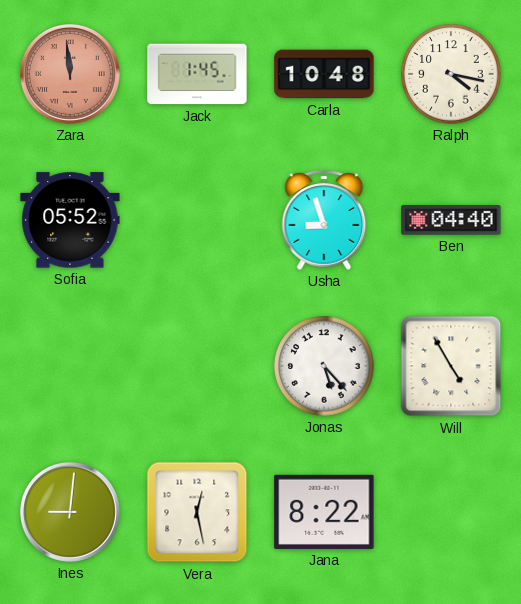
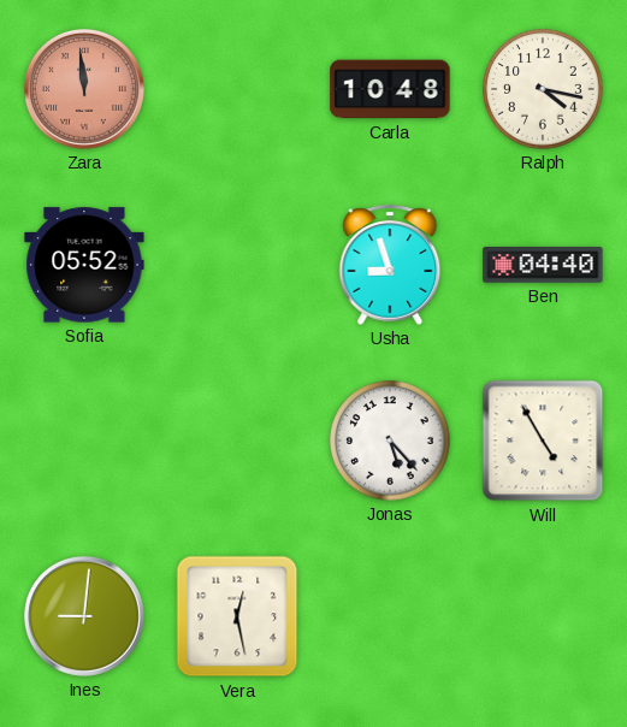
Jack: 1:45 -> none (197, 74)
Jana: 8:22 -> none (324, 512)
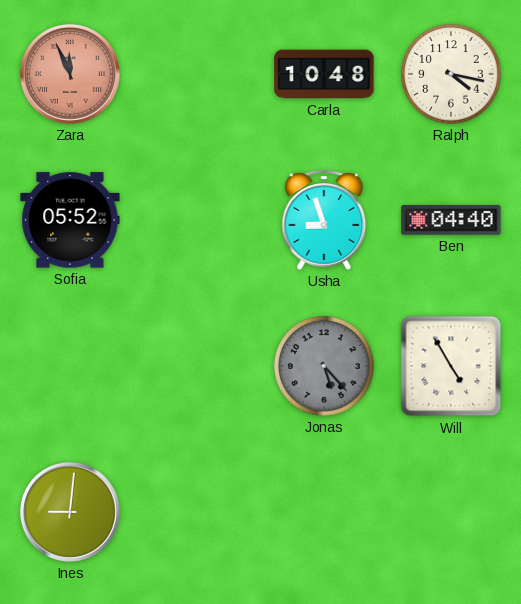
Zara: 11:59 -> 11:56 (70, 74)
Jonas dial: white -> grey (324, 366)
Vera: 12:28 -> none (237, 616)
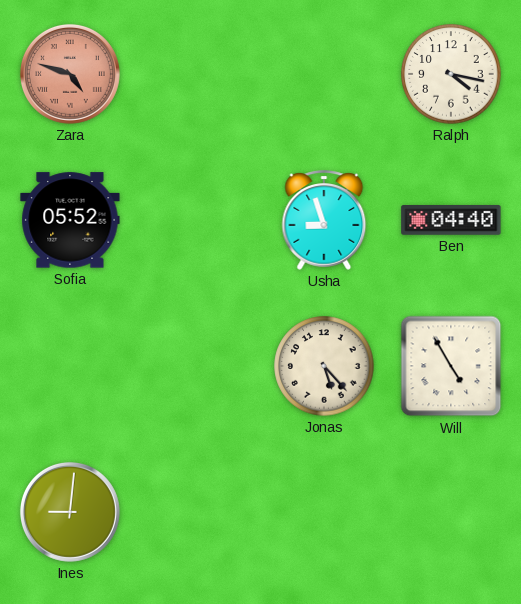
Zara: 11:56 -> 4:48 (70, 74)
Carla: 10:48 -> none (324, 74)
Jonas dial: grey -> cream (324, 366)
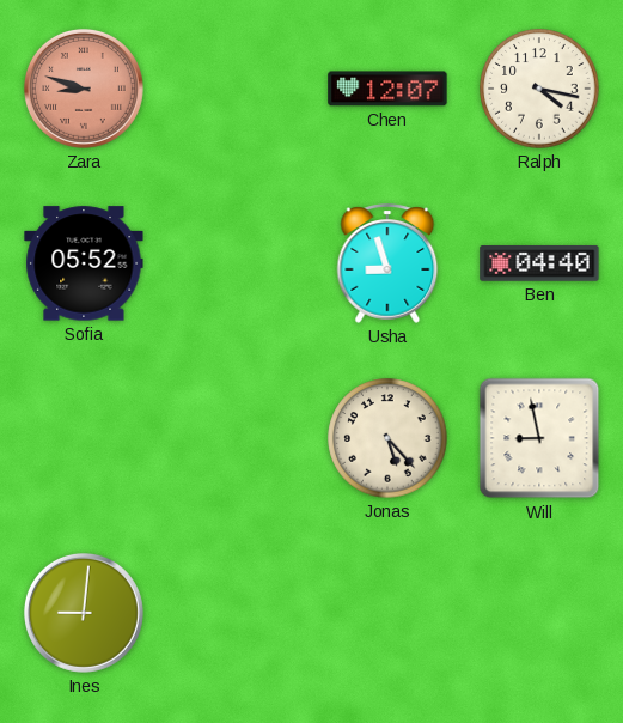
Zara: 4:48 -> 8:48 (84, 89)
Chen: none -> 12:07 (387, 89)
Will: 4:55 -> 8:58 (539, 438)
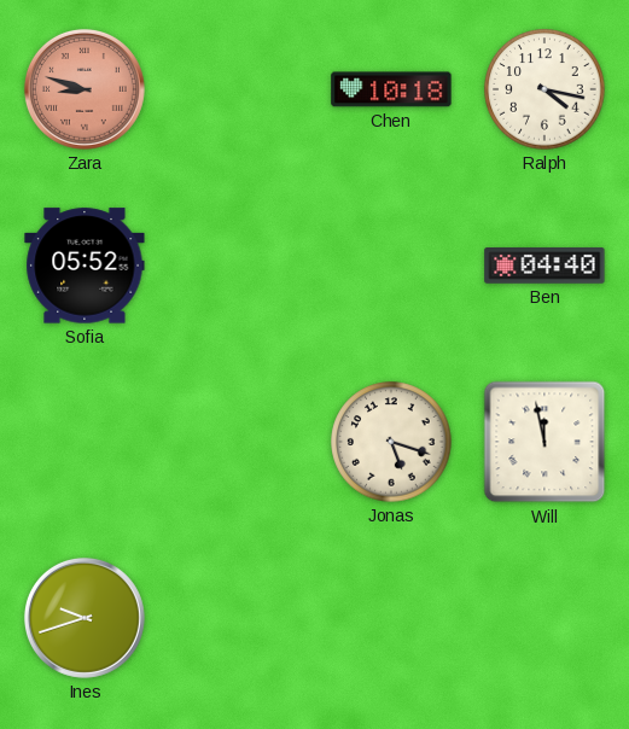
Chen: 12:07 -> 10:18 (391, 89)
Usha: 8:57 -> none (387, 263)
Jonas: 5:23 -> 5:18 (391, 442)
Will: 8:58 -> 11:58 (544, 442)
Ines: 9:01 -> 9:42 (85, 618)
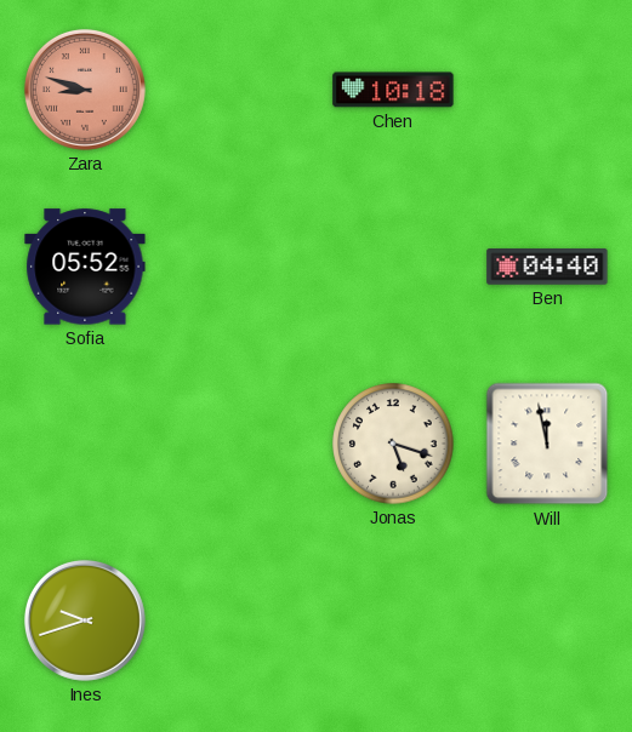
Ralph: 4:17 -> none (544, 89)
